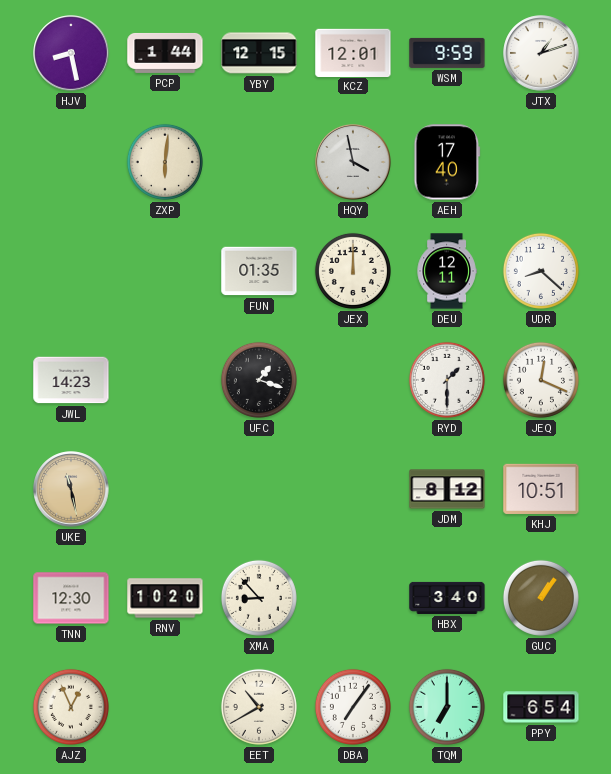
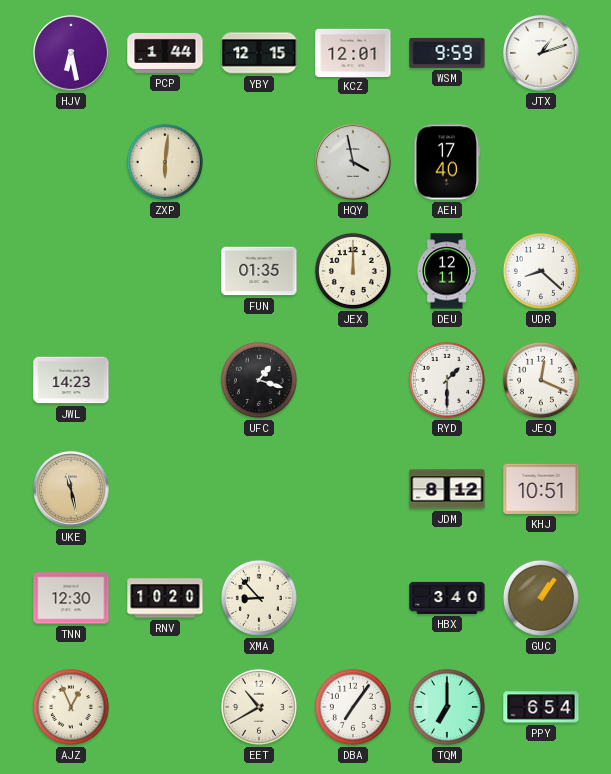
HJV: 8:28 -> 6:28 (71, 53)
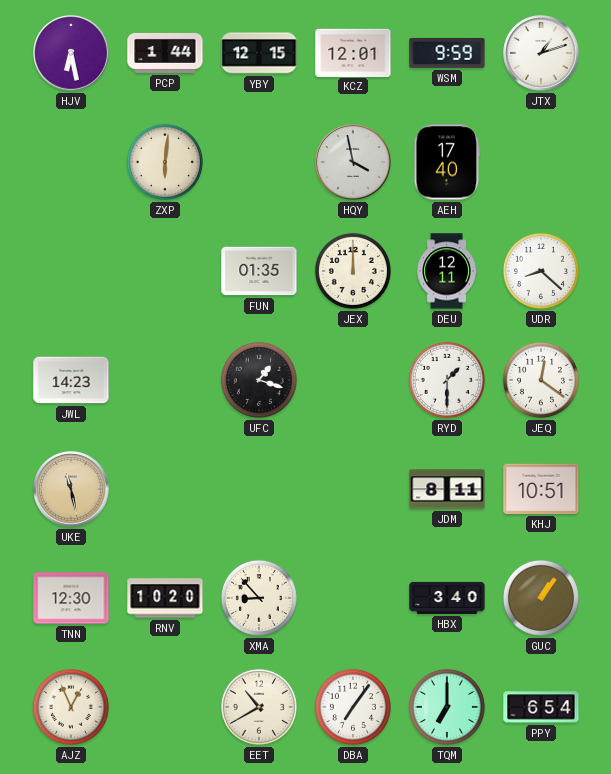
JEQ: 12:19 -> 12:21 (541, 380)
JDM: 8:12 -> 8:11 (447, 489)
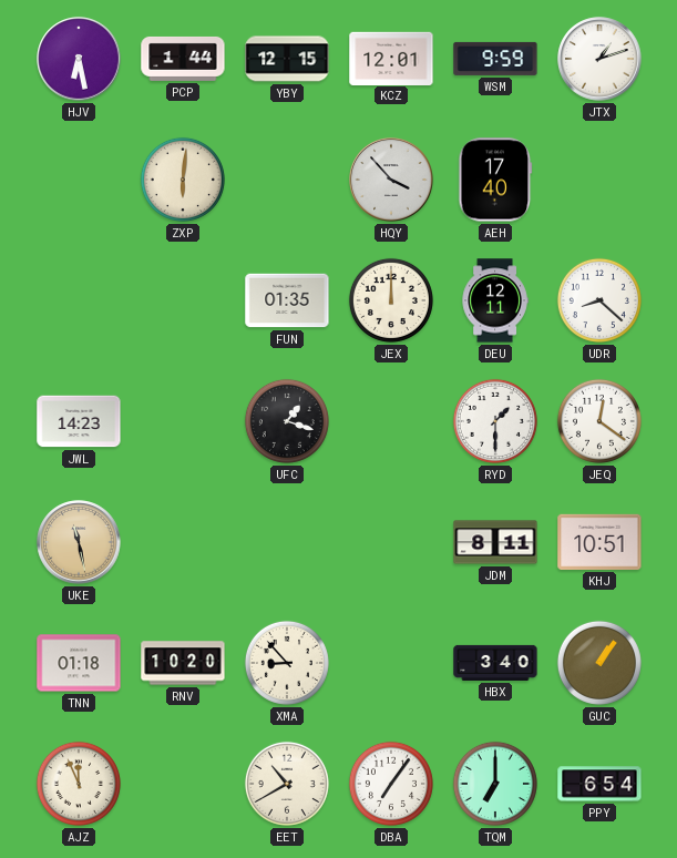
HQY: 3:58 -> 3:53 (391, 180)
TNN: 12:30 -> 01:18 (79, 663)
AJZ: 12:56 -> 11:56 (79, 784)
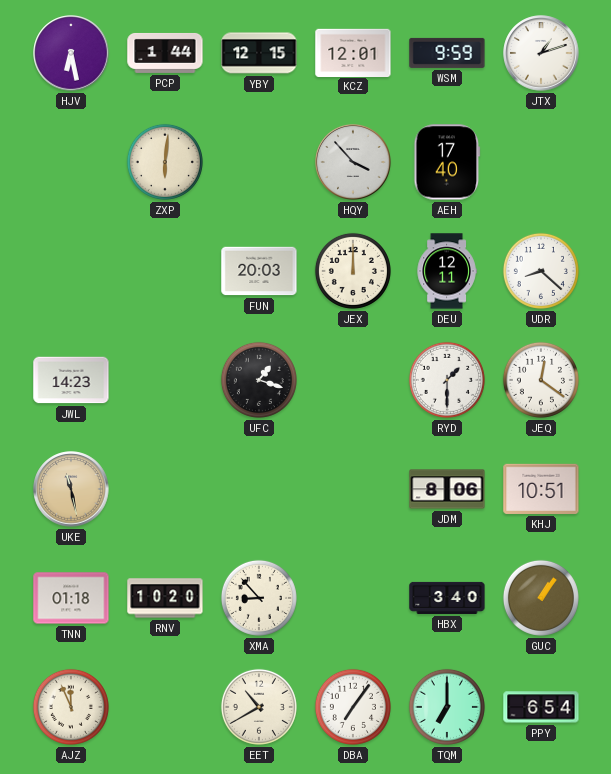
FUN: 01:35 -> 20:03 (259, 271)
JDM: 8:11 -> 8:06 (447, 489)
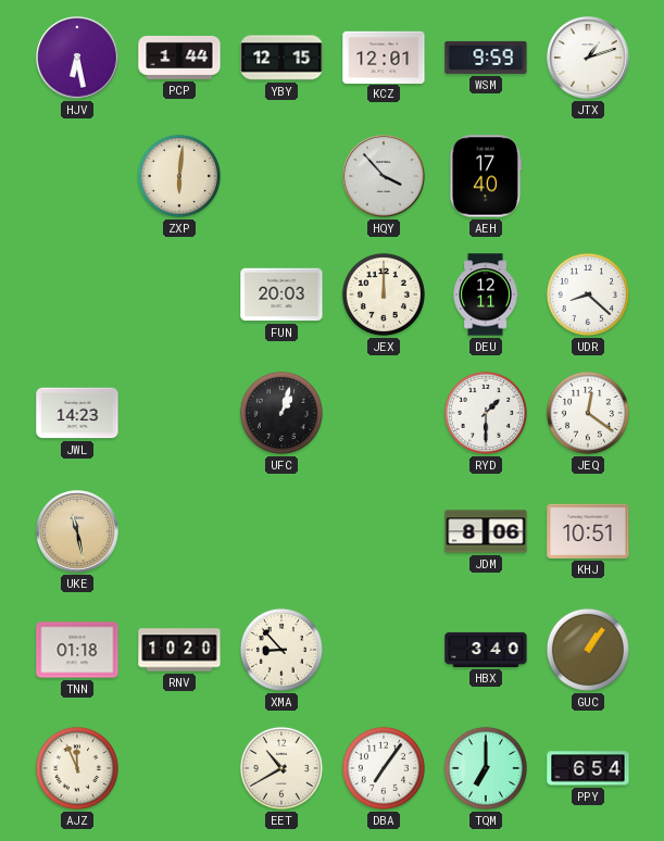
UFC: 1:18 -> 1:03 (281, 413)
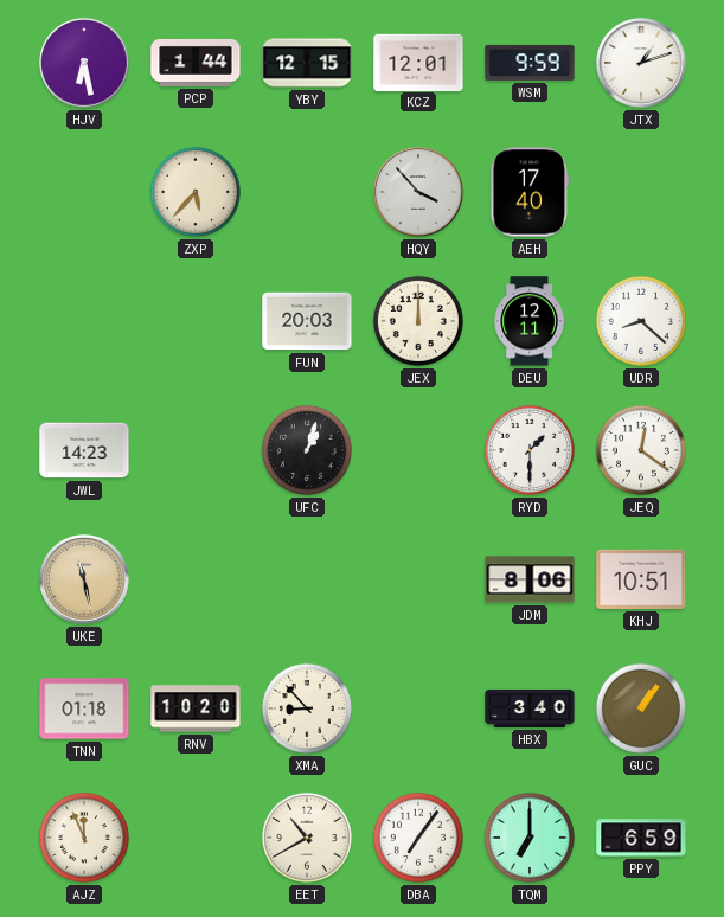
ZXP: 6:01 -> 5:37 (196, 192)
PPY: 6:54 -> 6:59 (641, 838)
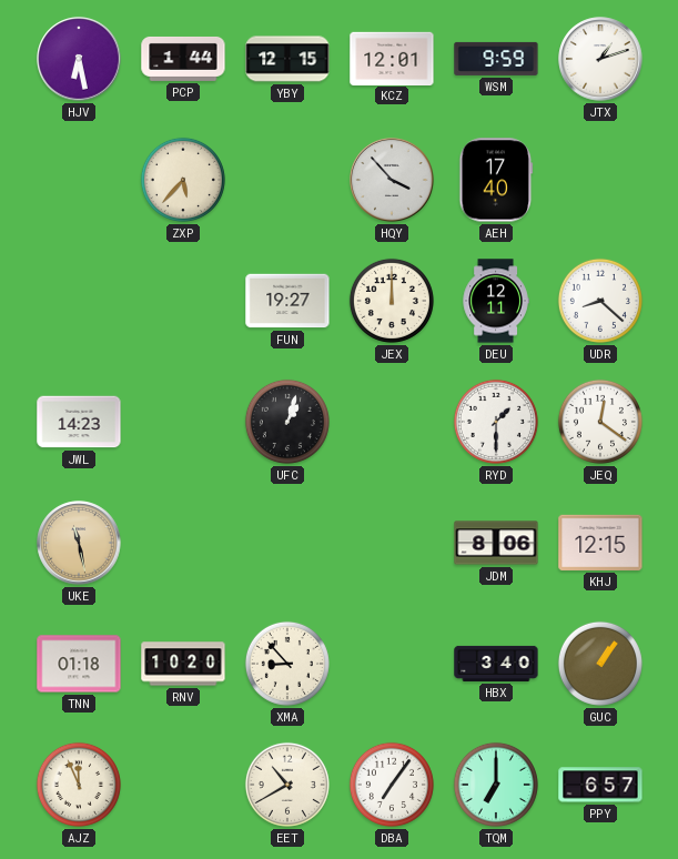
FUN: 20:03 -> 19:27 (287, 301)
KHJ: 10:51 -> 12:15 (600, 543)
PPY: 6:59 -> 6:57 (600, 785)
